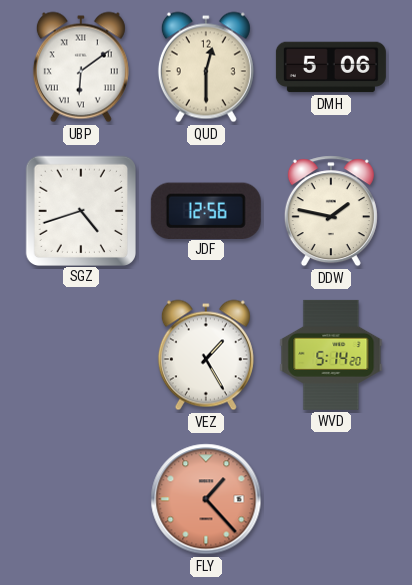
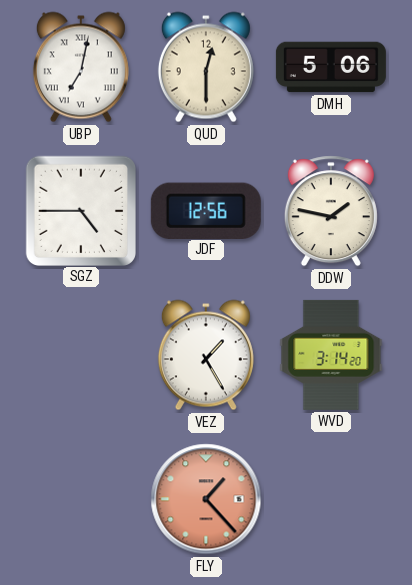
UBP: 6:09 -> 7:02 (81, 67)
SGZ: 4:42 -> 4:45 (80, 210)
WVD: 5:14 -> 3:14 (331, 355)
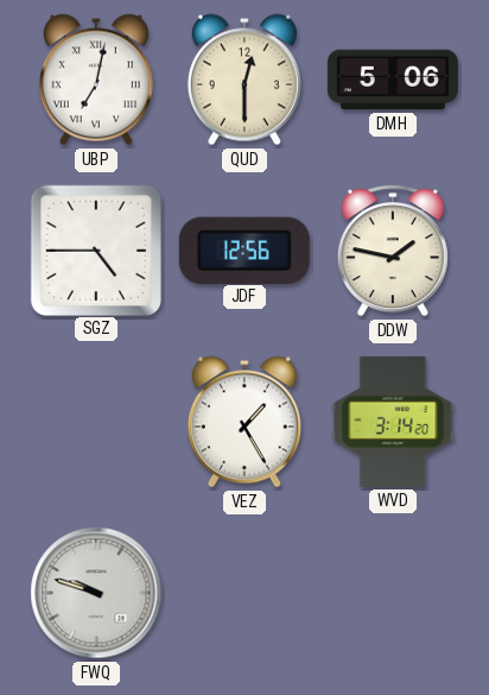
FWQ: none -> 9:48 (96, 593)
FLY: 1:23 -> none (206, 499)
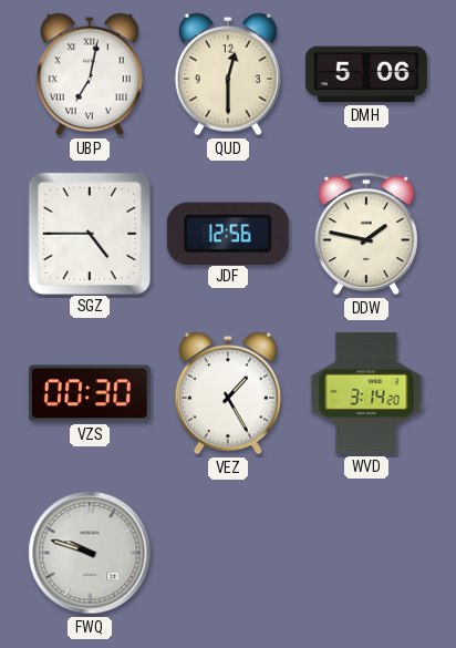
VZS: none -> 00:30 (90, 393)
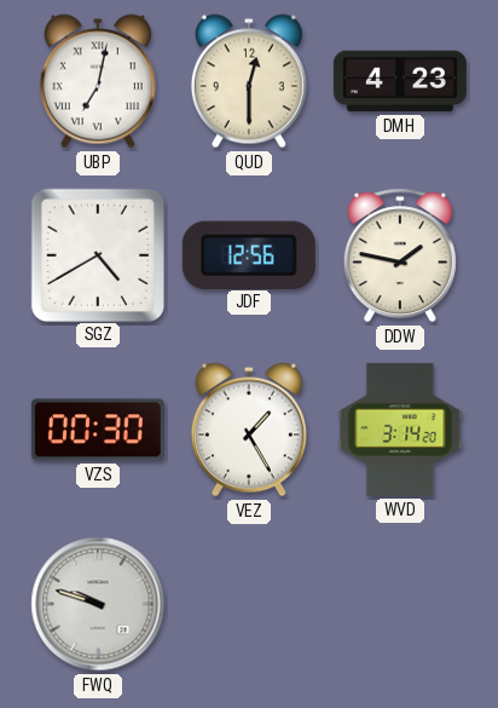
DMH: 5:06 -> 4:23 (400, 81)
SGZ: 4:45 -> 4:40 (97, 254)
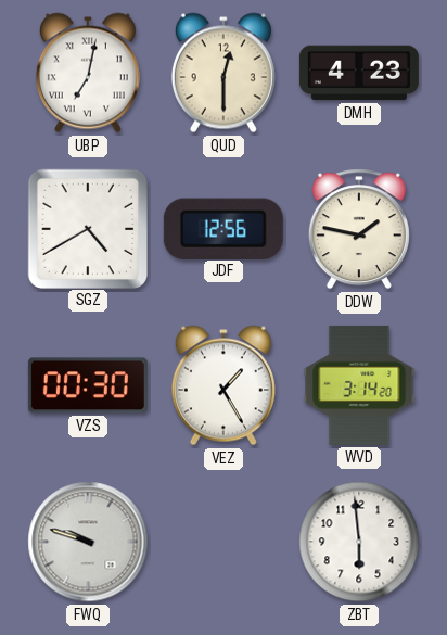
ZBT: none -> 5:59 (359, 542)
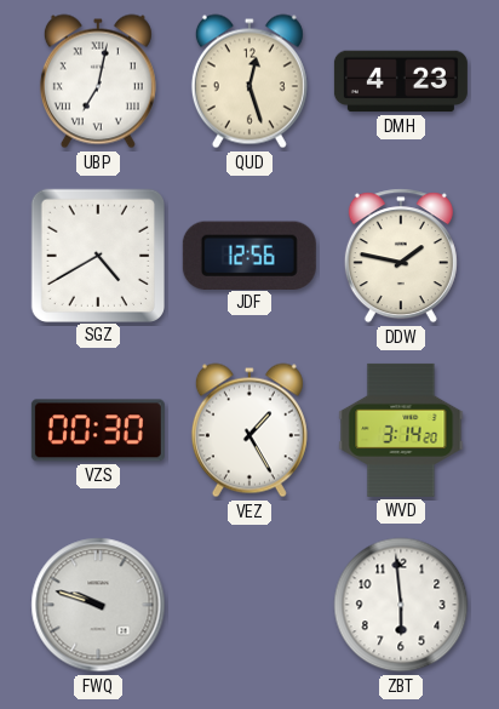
QUD: 12:30 -> 12:27 (249, 81)
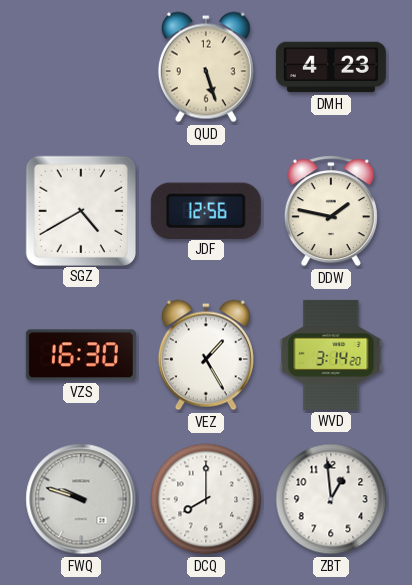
UBP: 7:02 -> none (98, 81)
QUD: 12:27 -> 5:27 (206, 67)
VZS: 00:30 -> 16:30 (81, 355)
DCQ: none -> 8:00 (206, 499)
ZBT: 5:59 -> 12:59 (331, 499)
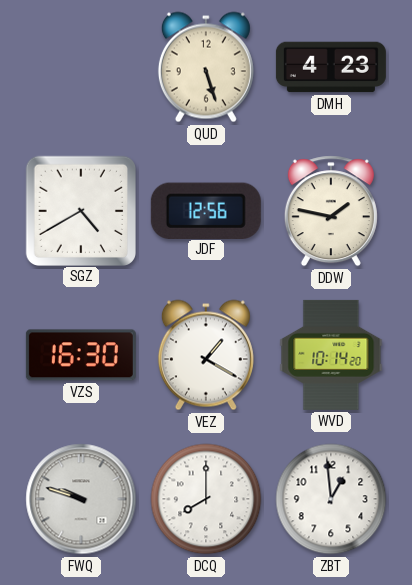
VEZ: 1:25 -> 1:20 (206, 355)
WVD: 3:14 -> 10:14 (331, 355)
